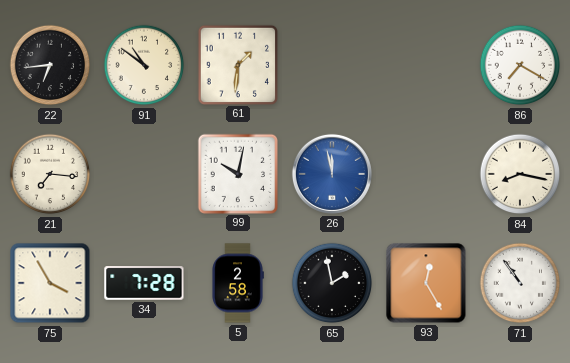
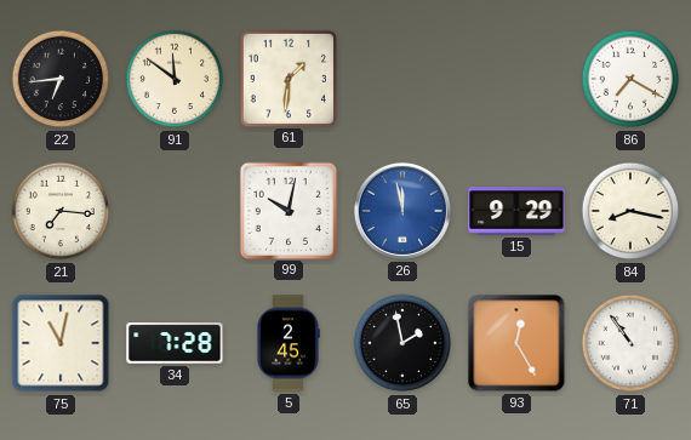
91: 10:51 -> 11:51 (175, 79)
15: none -> 9:29 (516, 211)
75: 3:55 -> 11:02 (61, 343)
5: 2:58 -> 2:45 (289, 343)
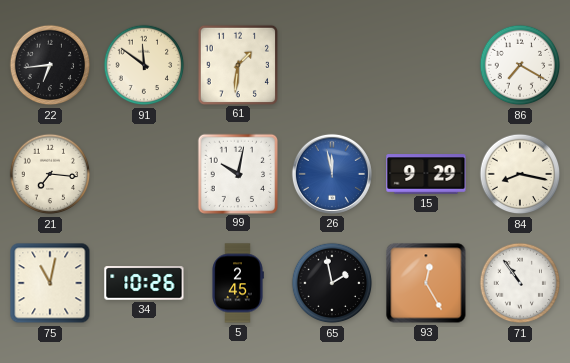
34: 7:28 -> 10:26 (144, 283)
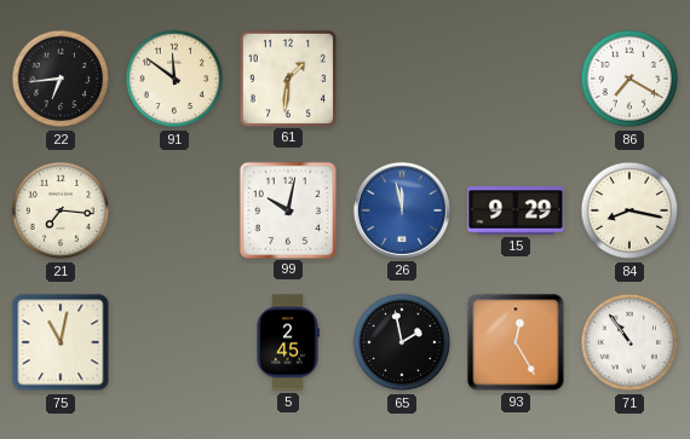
34: 10:26 -> none (144, 283)
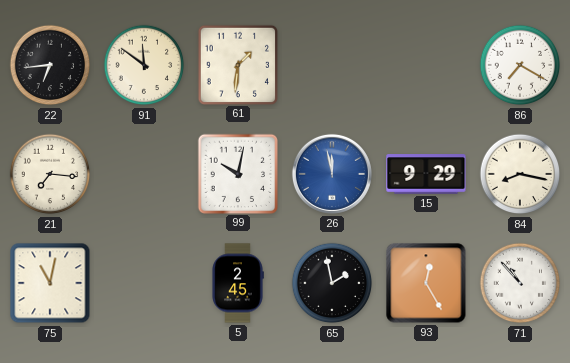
71: 10:54 -> 10:53 (520, 283)
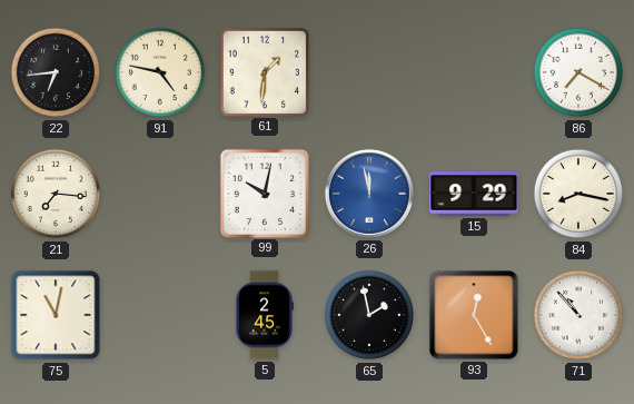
91: 11:51 -> 4:47 (160, 72)
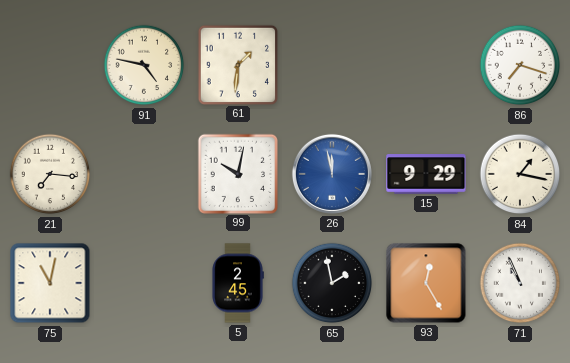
22: 6:44 -> none (56, 72)
86: 7:20 -> 7:18 (520, 65)
84: 8:17 -> 1:17 (520, 174)
71: 10:53 -> 10:56 (520, 283)
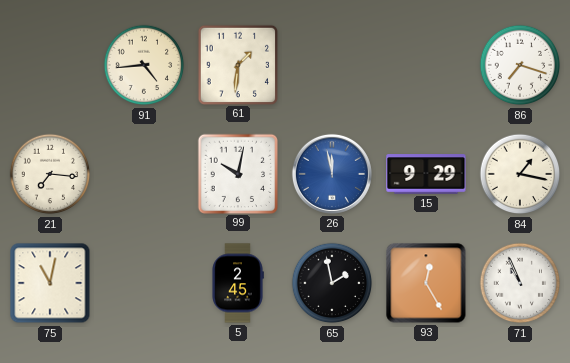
91: 4:47 -> 4:44 (144, 65)
